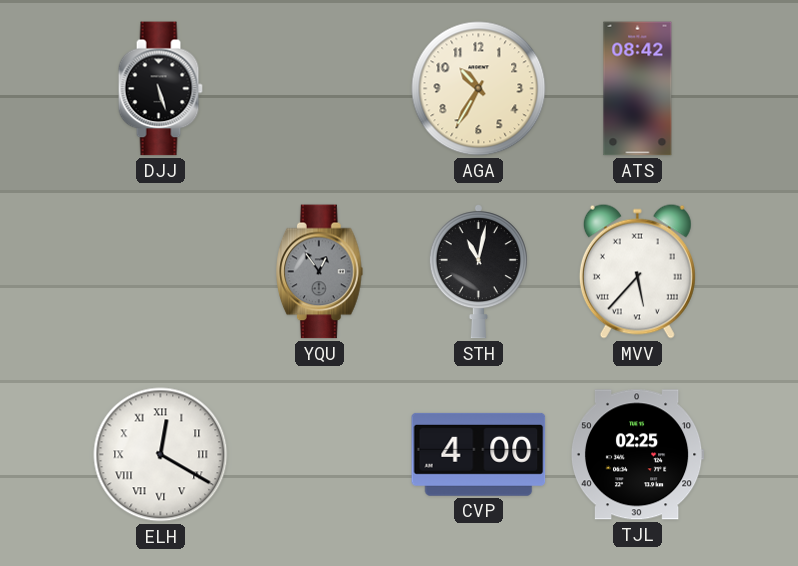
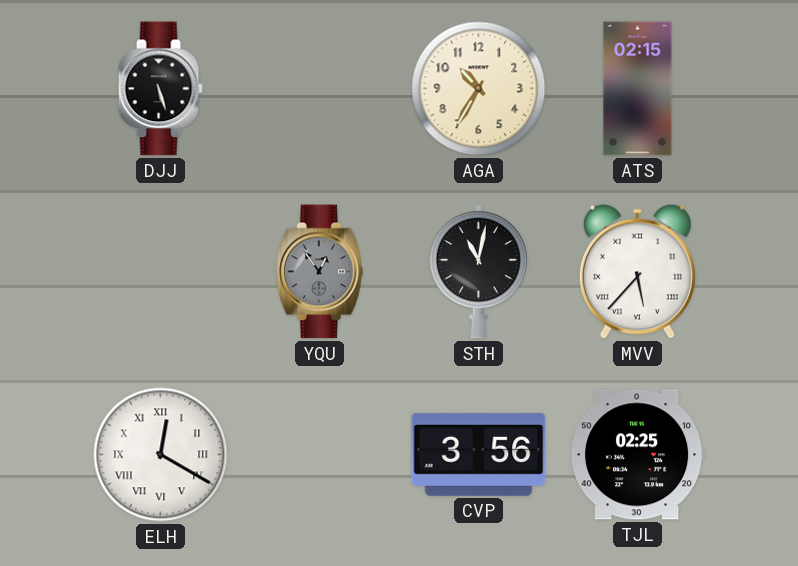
ATS: 08:42 -> 02:15 (638, 89)
CVP: 4:00 -> 3:56 (479, 454)
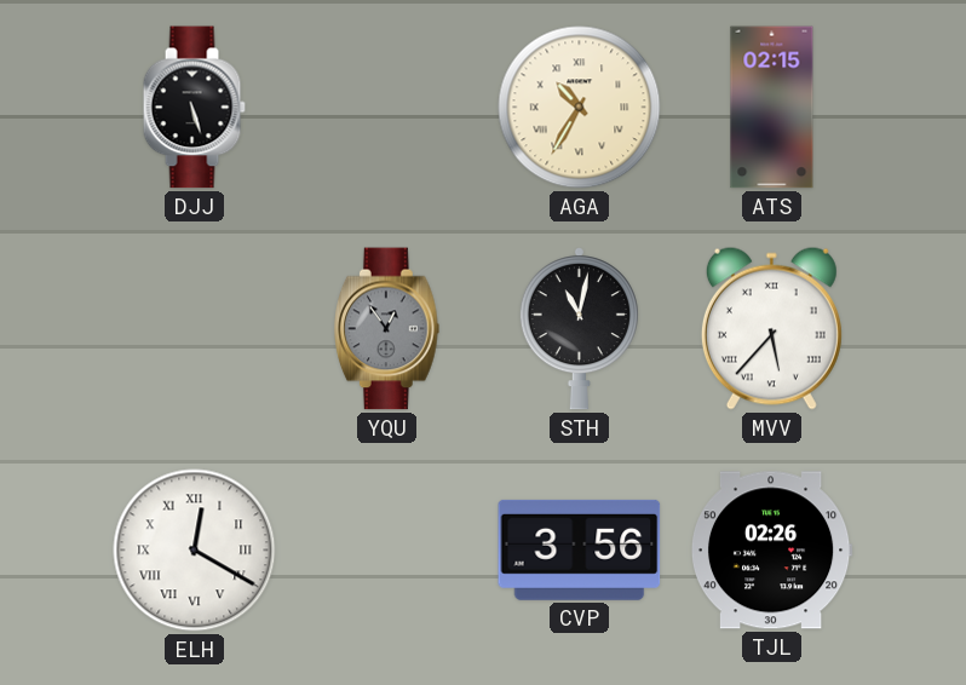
AGA numerals: Arabic -> Roman (580, 108)
TJL: 02:25 -> 02:26 (771, 551)
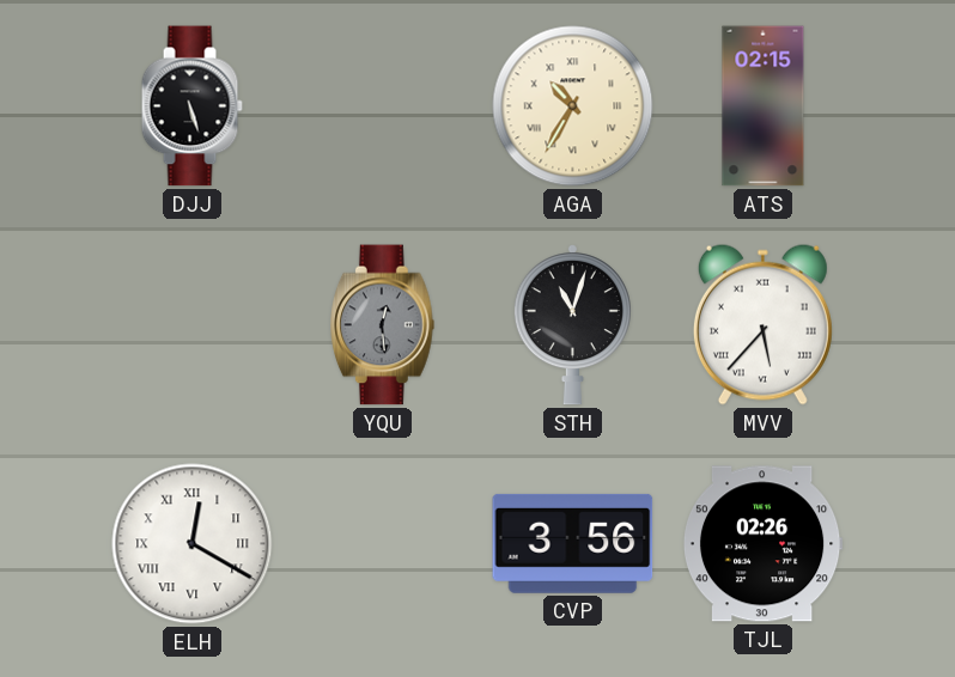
YQU: 12:54 -> 12:29 (383, 325)
STH: 11:02 -> 11:03 (572, 325)
